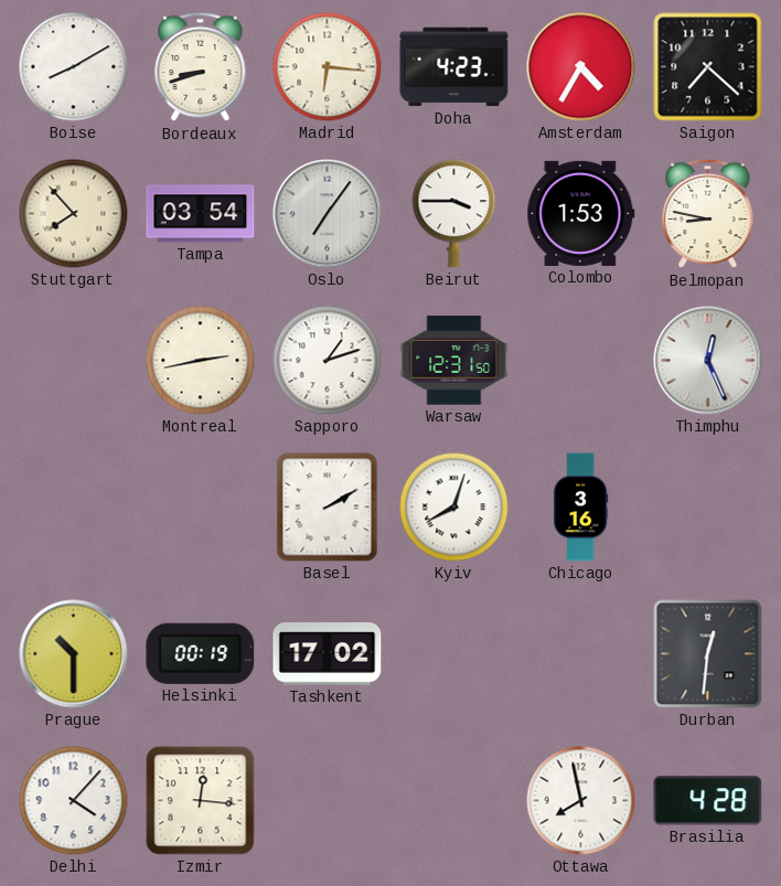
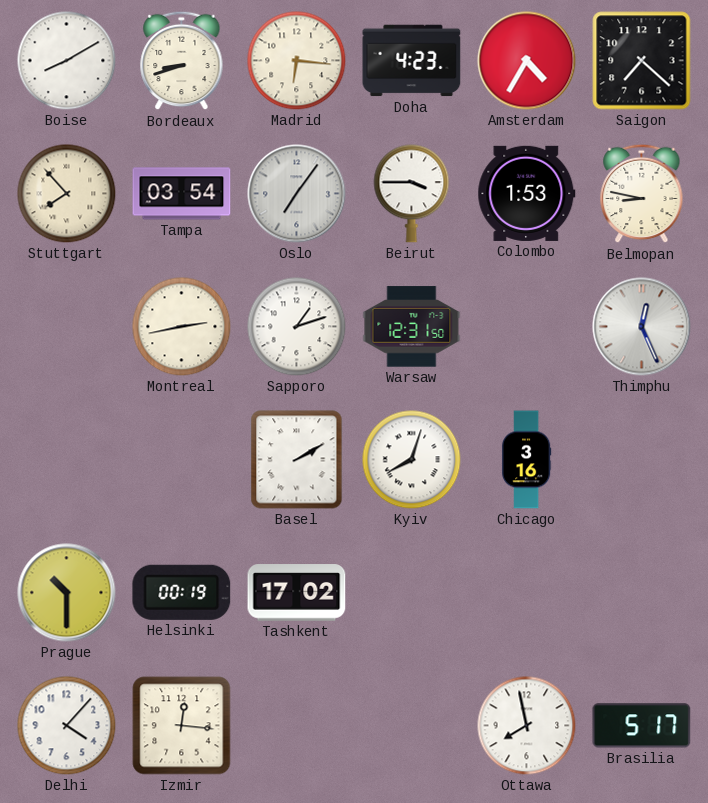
Durban: 12:31 -> none (708, 654)
Brasilia: 4:28 -> 5:17 (642, 726)
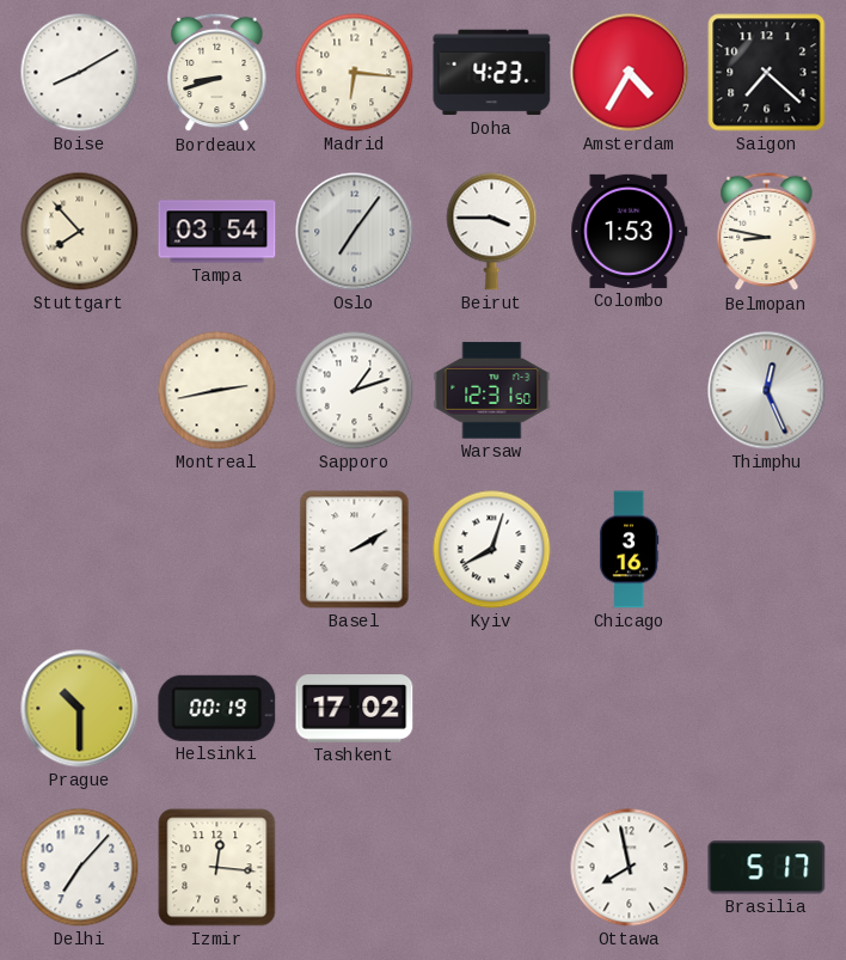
Delhi: 4:07 -> 7:07 (80, 868)
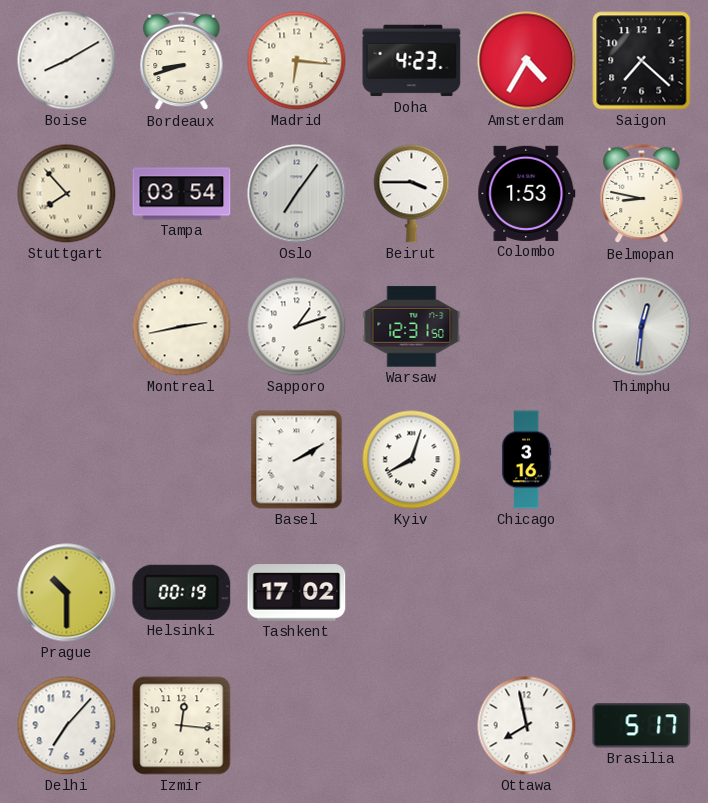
Thimphu: 12:26 -> 12:31 (642, 327)
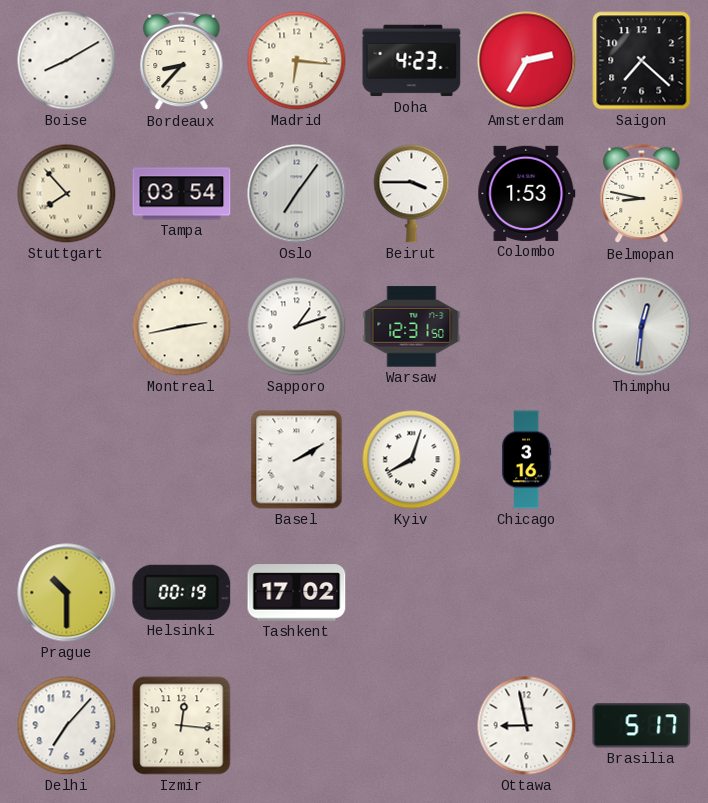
Bordeaux: 8:42 -> 8:37 (182, 61)
Amsterdam: 4:35 -> 2:35 (527, 61)
Ottawa: 7:58 -> 8:58 (527, 726)
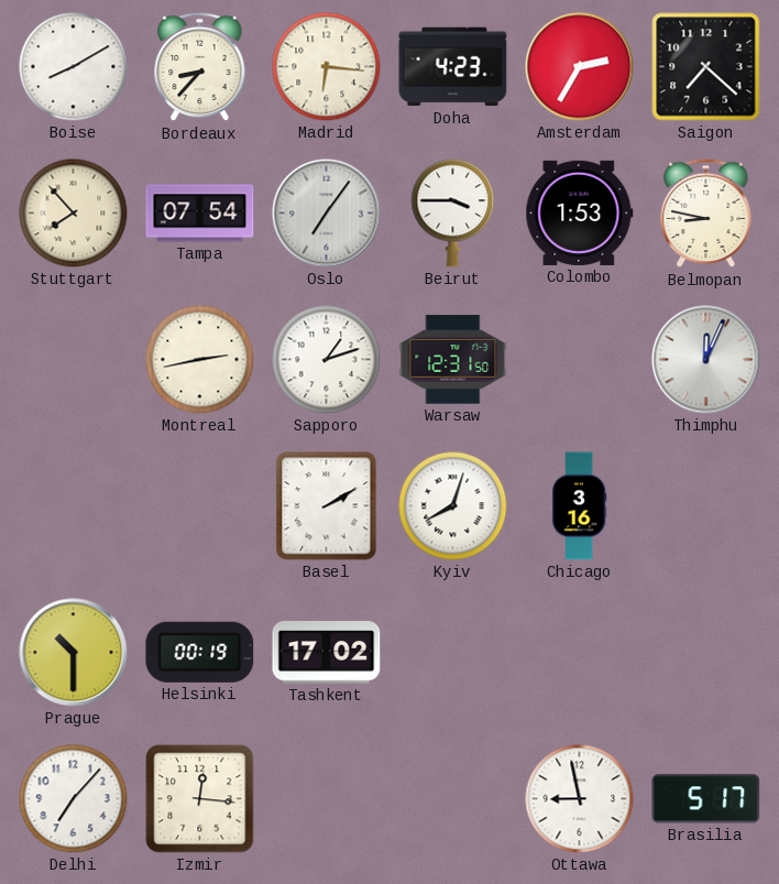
Tampa: 03:54 -> 07:54 (200, 214)
Thimphu: 12:31 -> 12:04 (706, 360)
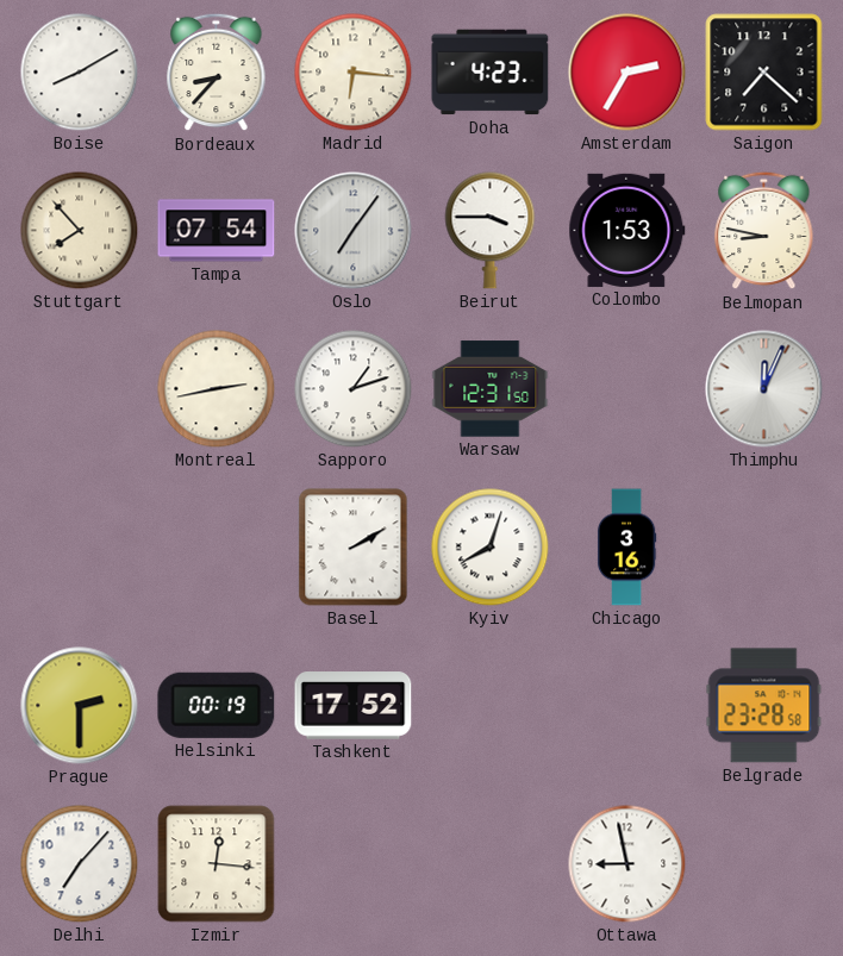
Prague: 10:30 -> 2:30 (80, 706)
Tashkent: 17:02 -> 17:52 (354, 706)
Belgrade: none -> 23:28 (764, 706)
Brasilia: 5:17 -> none (706, 799)
